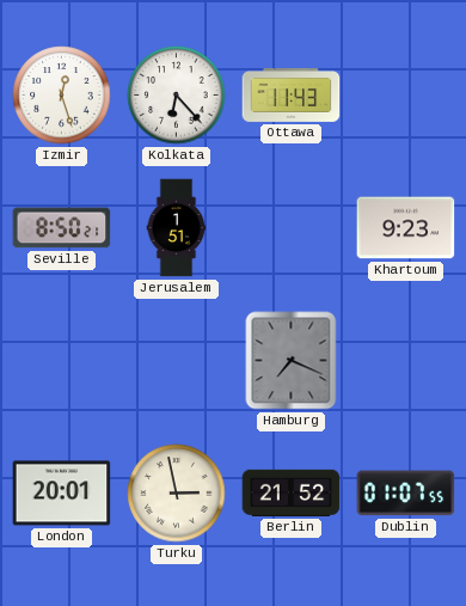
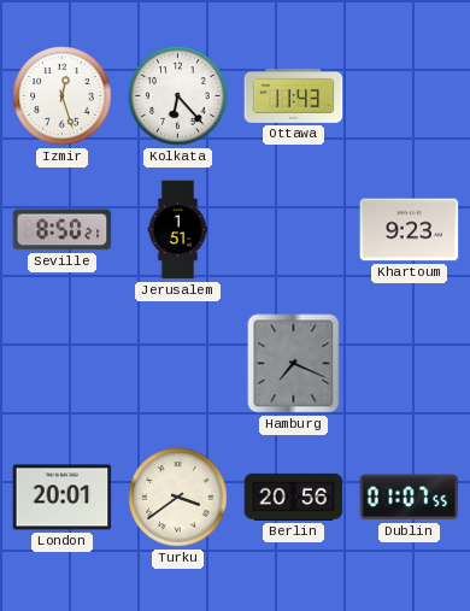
Turku: 2:58 -> 3:39 (178, 498)
Berlin: 21:52 -> 20:56 (294, 497)
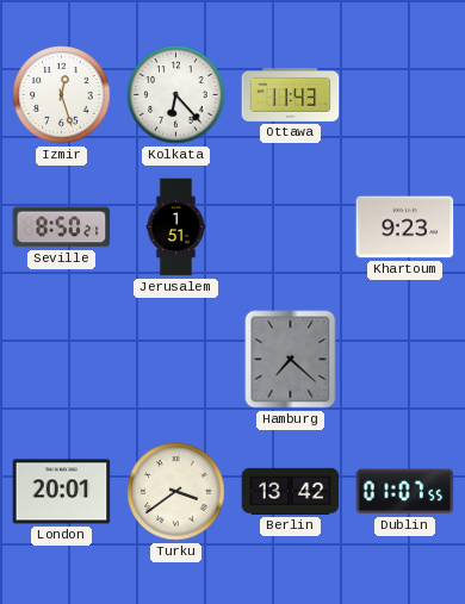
Hamburg: 7:19 -> 7:22 (291, 360)
Berlin: 20:56 -> 13:42 (291, 491)
